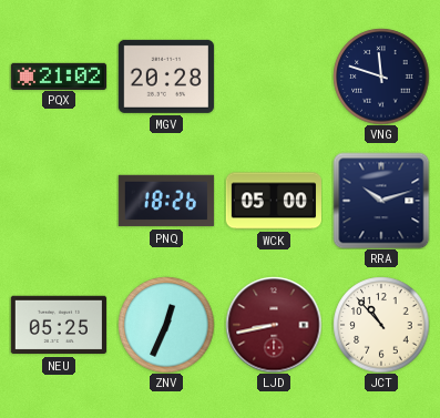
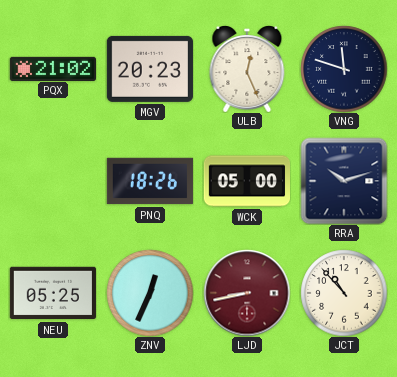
MGV: 20:28 -> 20:23 (150, 69)
ULB: none -> 12:26 (247, 69)
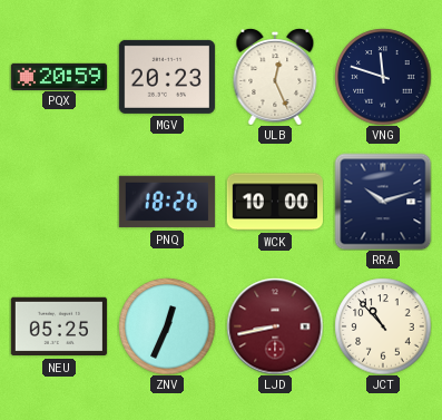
PQX: 21:02 -> 20:59 (58, 76)
WCK: 05:00 -> 10:00 (274, 202)
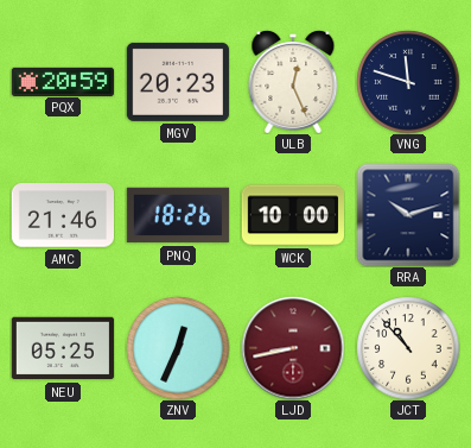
AMC: none -> 21:46 (62, 215)
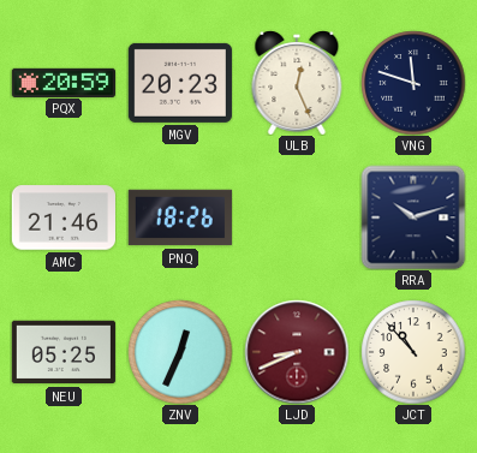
WCK: 10:00 -> none (292, 215)
LJD: 8:43 -> 8:41 (297, 352)
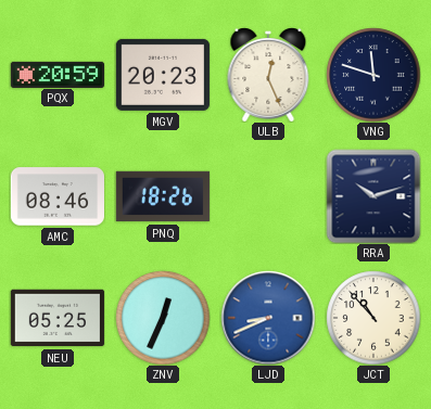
AMC: 21:46 -> 08:46 (56, 196)
LJD dial: burgundy -> blue (268, 318)
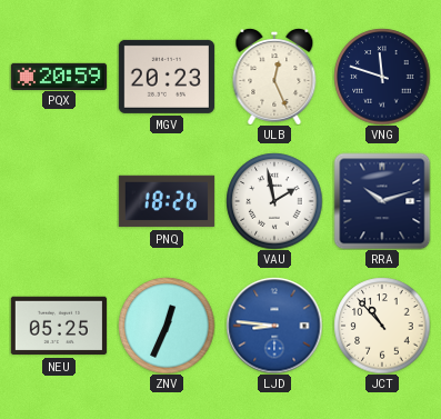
AMC: 08:46 -> none (56, 196)
VAU: none -> 1:58 (274, 201)
LJD: 8:41 -> 8:46 (274, 326)
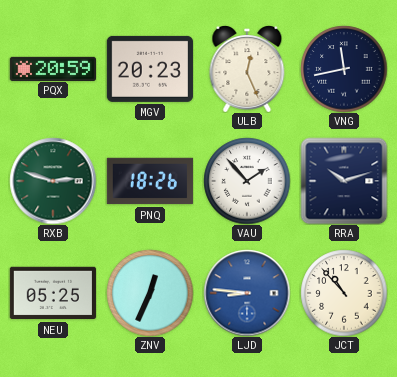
VNG: 11:48 -> 11:43 (344, 69)
RXB: none -> 2:48 (53, 181)
VAU: 1:58 -> 1:53 (247, 181)
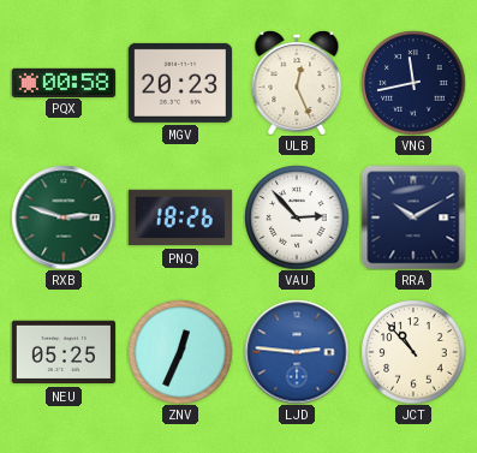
PQX: 20:59 -> 00:58 (62, 82)
VAU: 1:53 -> 2:53 (297, 217)
RRA: 10:12 -> 10:10 (413, 217)
LJD: 8:46 -> 2:46 (297, 352)
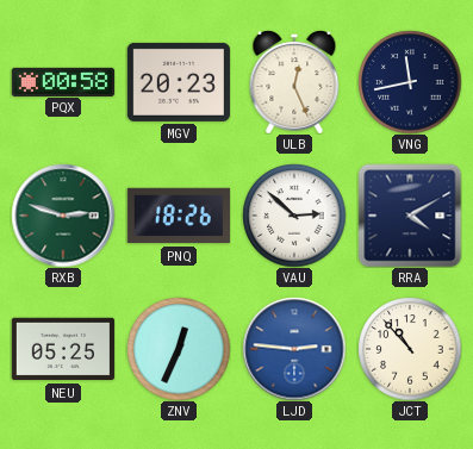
VAU: 2:53 -> 2:52 (294, 216)
RRA: 10:10 -> 4:10 (410, 216)
